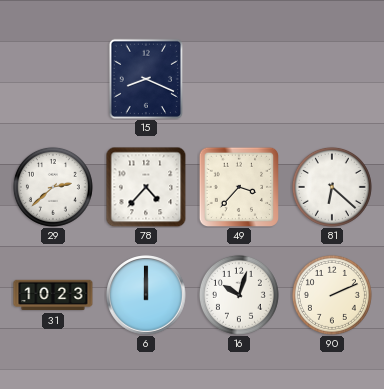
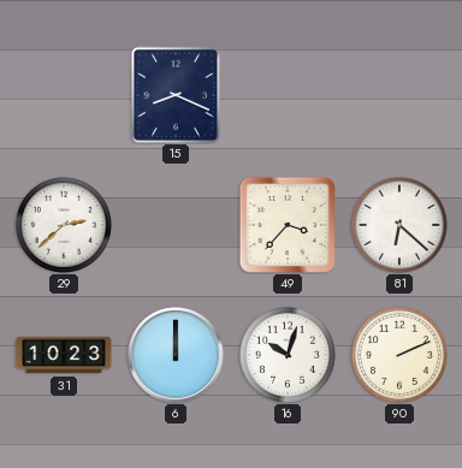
78: 4:37 -> none (146, 187)
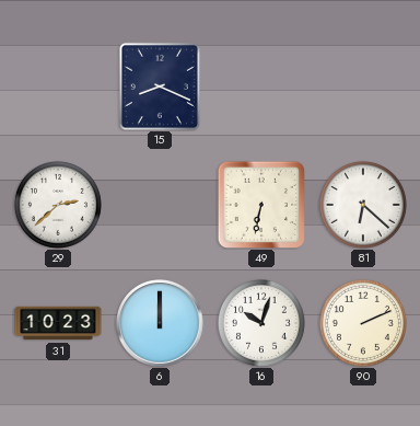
49: 3:37 -> 6:32 (260, 204)
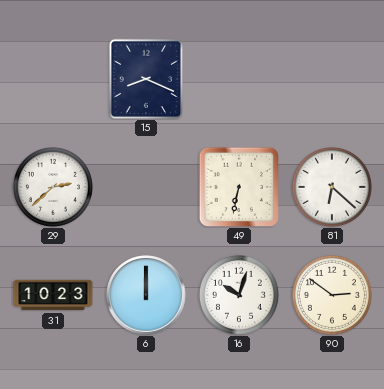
90: 2:11 -> 2:51 (332, 295)
